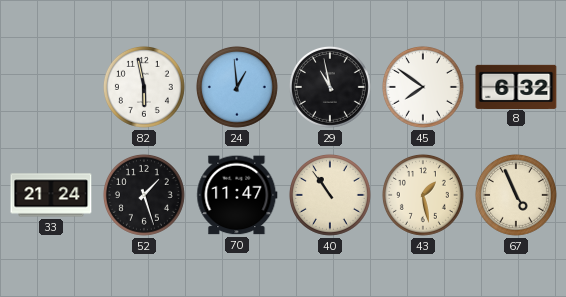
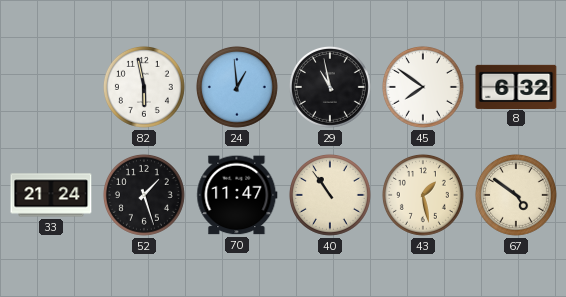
67: 4:56 -> 4:51 (516, 195)
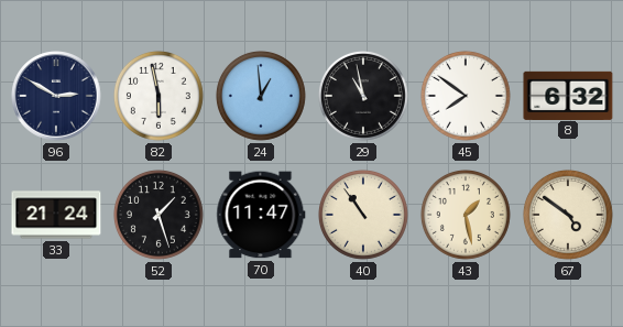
96: none -> 2:50 (56, 96)
